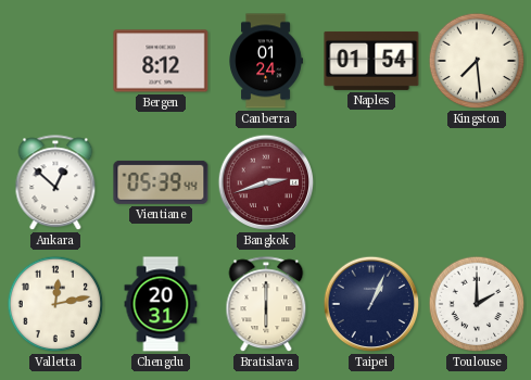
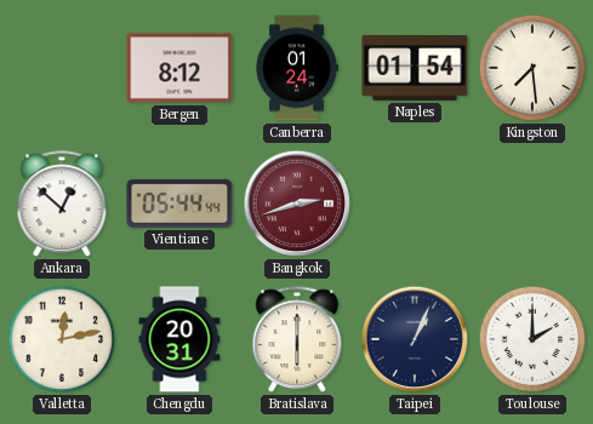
Vientiane: 05:39 -> 05:44 (179, 204)
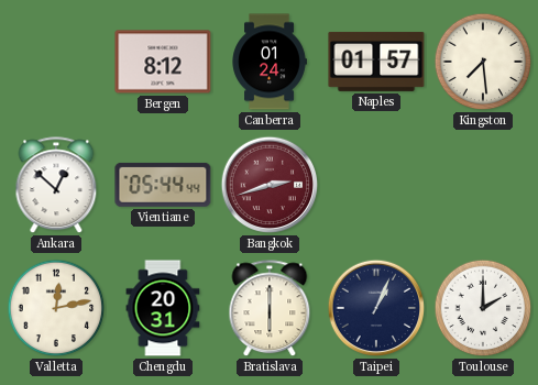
Naples: 01:54 -> 01:57 (376, 62)
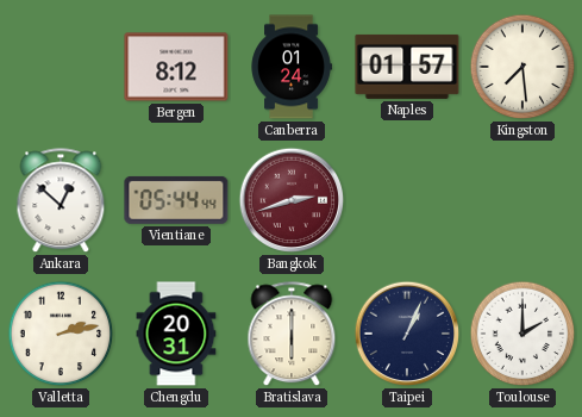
Valletta: 12:13 -> 2:13 (61, 334)
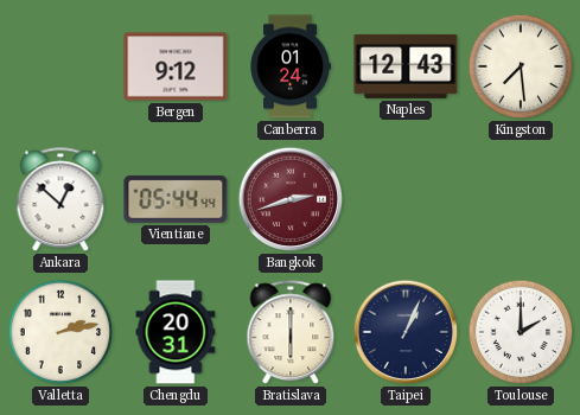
Bergen: 8:12 -> 9:12 (176, 66)
Naples: 01:57 -> 12:43 (406, 66)
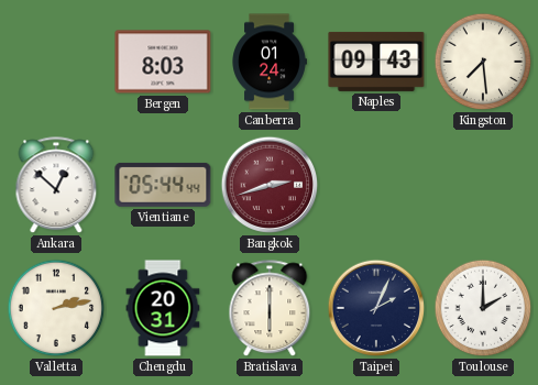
Bergen: 9:12 -> 8:03 (163, 62)
Naples: 12:43 -> 09:43 (376, 62)
Taipei: 1:04 -> 2:04 (376, 308)
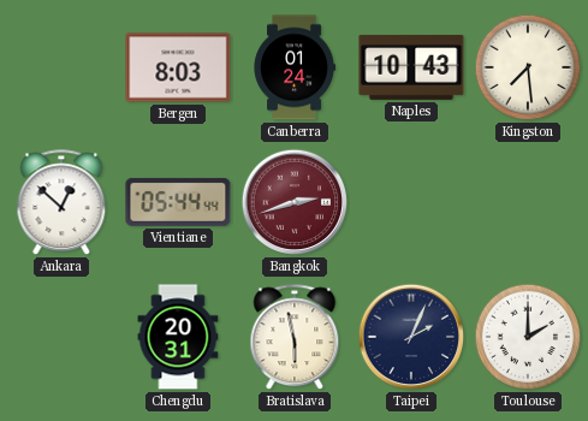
Naples: 09:43 -> 10:43 (411, 67)
Valletta: 2:13 -> none (56, 308)
Bratislava: 6:00 -> 5:58 (295, 338)
